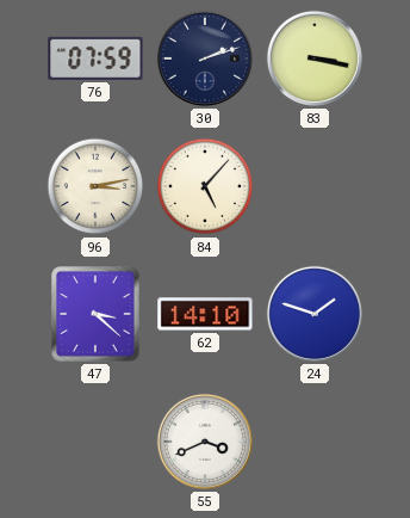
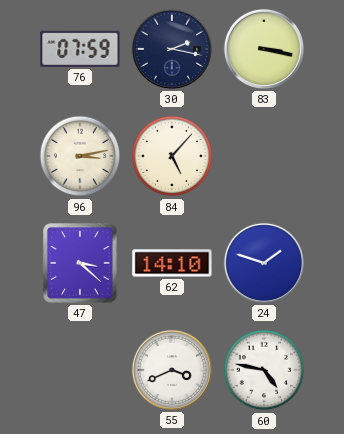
30: 2:12 -> 2:17 (172, 49)
60: none -> 4:47 (264, 370)
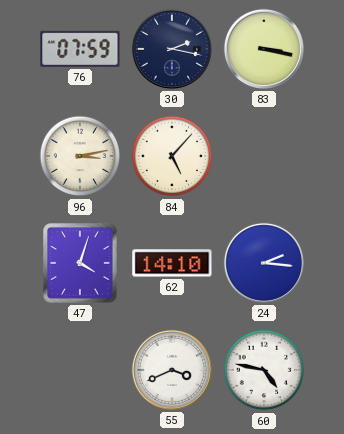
47: 3:22 -> 4:03 (80, 263)
24: 1:48 -> 2:16 (264, 263)
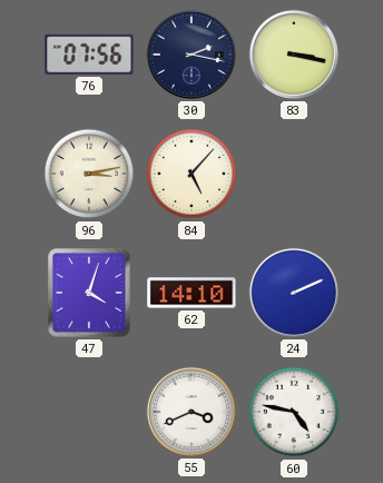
76: 07:59 -> 07:56 (89, 55)
24: 2:16 -> 2:11 (294, 293)
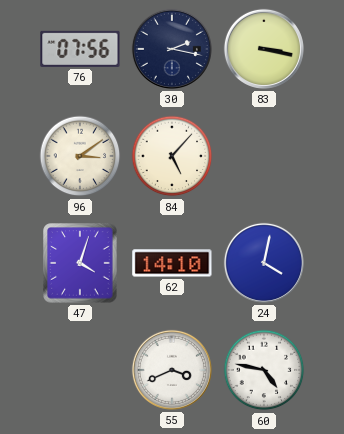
96: 3:13 -> 3:09 (80, 156)
24: 2:11 -> 4:02 (264, 263)
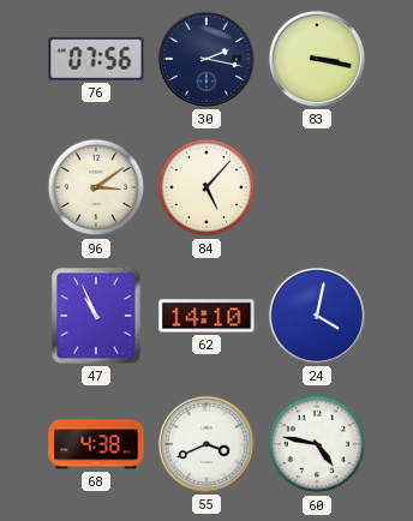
47: 4:03 -> 10:56 (96, 316)
68: none -> 4:38 (96, 444)
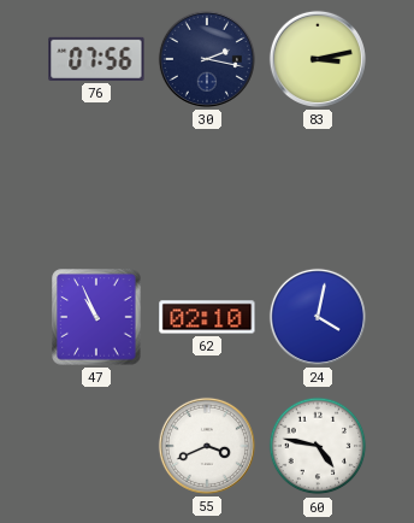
83: 3:17 -> 3:13 (318, 59)
96: 3:09 -> none (96, 187)
84: 5:07 -> none (206, 187)
62: 14:10 -> 02:10 (207, 317)
68: 4:38 -> none (96, 444)
